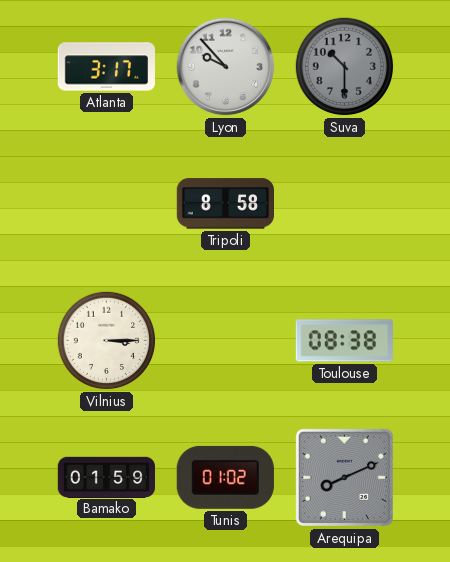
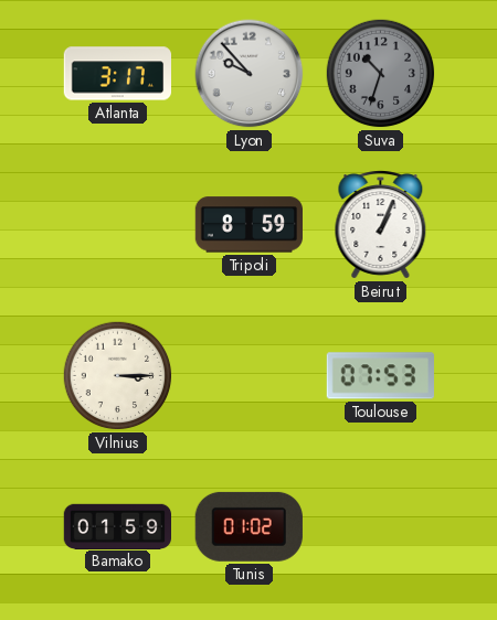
Suva: 10:30 -> 10:33 (381, 74)
Tripoli: 8:58 -> 8:59 (248, 225)
Beirut: none -> 1:04 (381, 225)
Toulouse: 08:38 -> 07:53 (380, 376)
Arequipa: 8:11 -> none (344, 477)
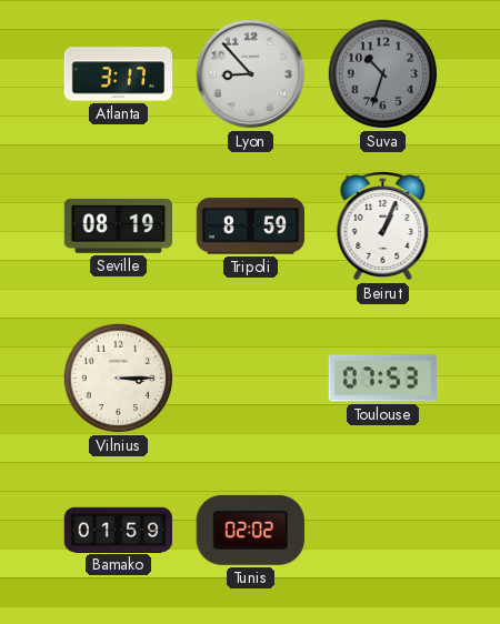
Lyon: 9:53 -> 8:53 (251, 74)
Seville: none -> 08:19 (118, 225)
Tunis: 01:02 -> 02:02 (250, 530)
